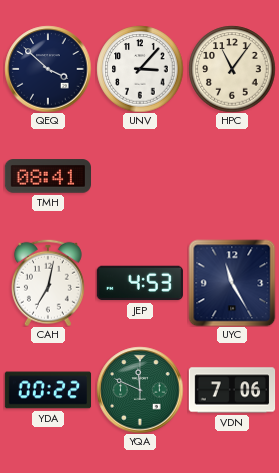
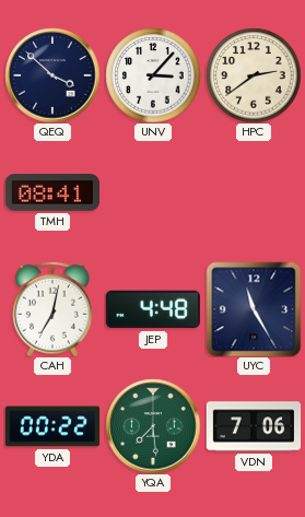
HPC: 11:06 -> 2:39 (254, 75)
JEP: 4:53 -> 4:48 (153, 309)
YQA: 11:49 -> 7:29 (153, 426)
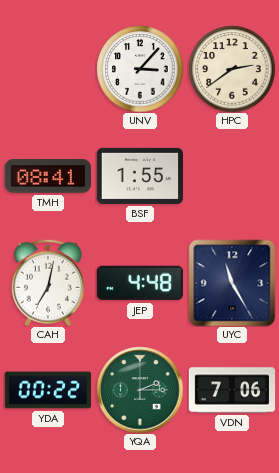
QEQ: 3:52 -> none (52, 75)
BSF: none -> 1:55 (139, 176)
YQA: 7:29 -> 2:15 (140, 390)
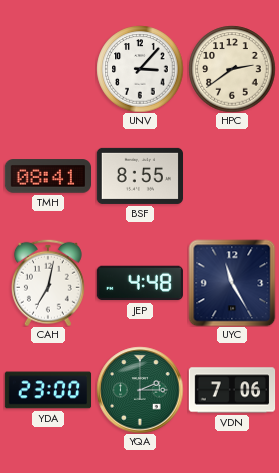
BSF: 1:55 -> 8:55 (139, 176)
YDA: 00:22 -> 23:00 (48, 390)
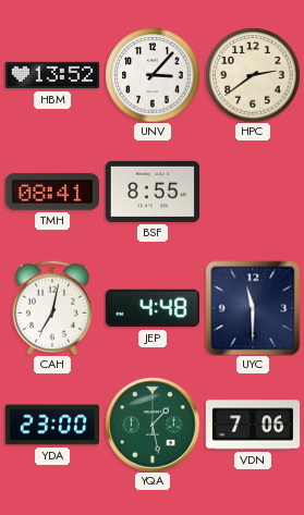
HBM: none -> 13:52 (52, 75)
UYC: 11:25 -> 11:30 (253, 308)
YQA: 2:15 -> 1:28 (153, 425)
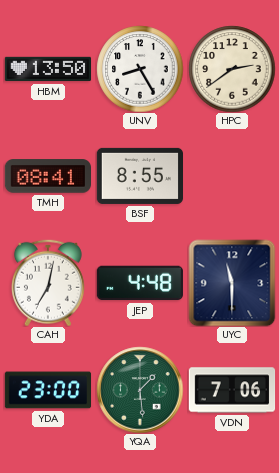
HBM: 13:52 -> 13:50 (48, 69)
UNV: 3:07 -> 8:25 (140, 69)
YQA: 1:28 -> 1:29 (140, 390)
